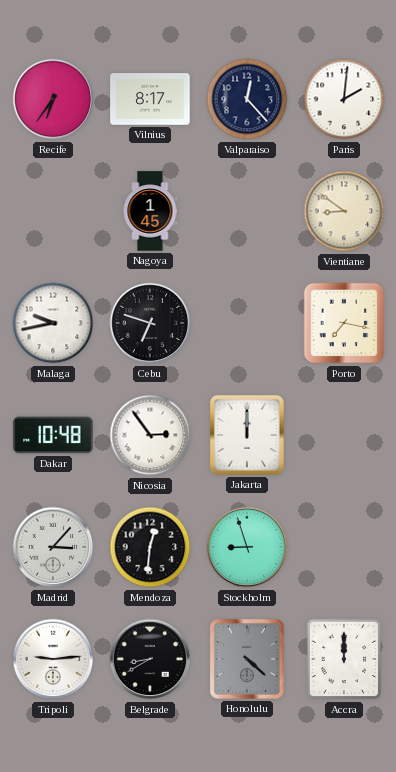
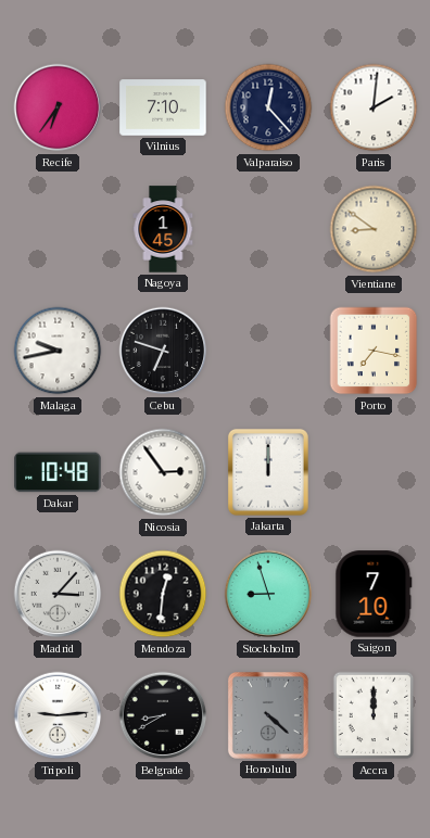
Vilnius: 8:17 -> 7:10 (163, 107)
Saigon: none -> 7:10 (374, 594)
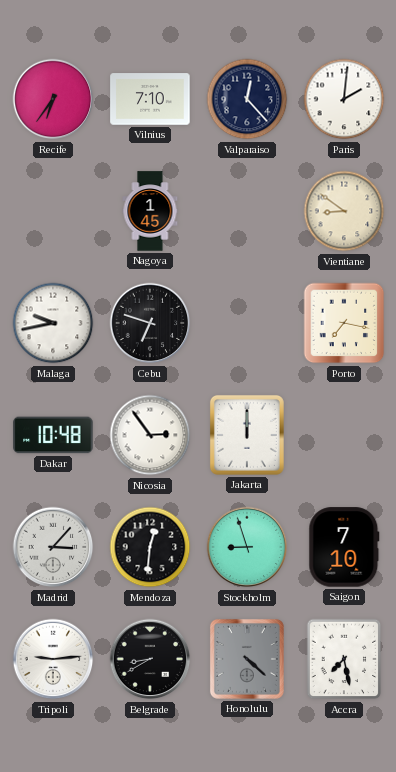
Accra: 12:00 -> 7:28 (344, 659)
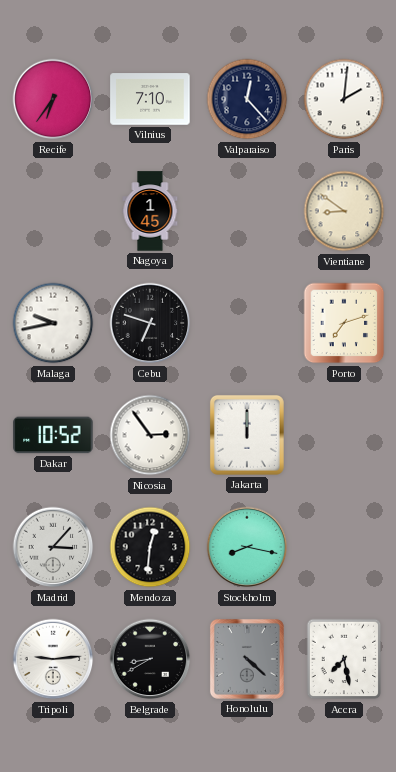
Porto: 7:17 -> 7:12 (344, 323)
Dakar: 10:48 -> 10:52 (53, 435)
Stockholm: 8:57 -> 8:17 (247, 547)
Saigon: 7:10 -> none (344, 547)
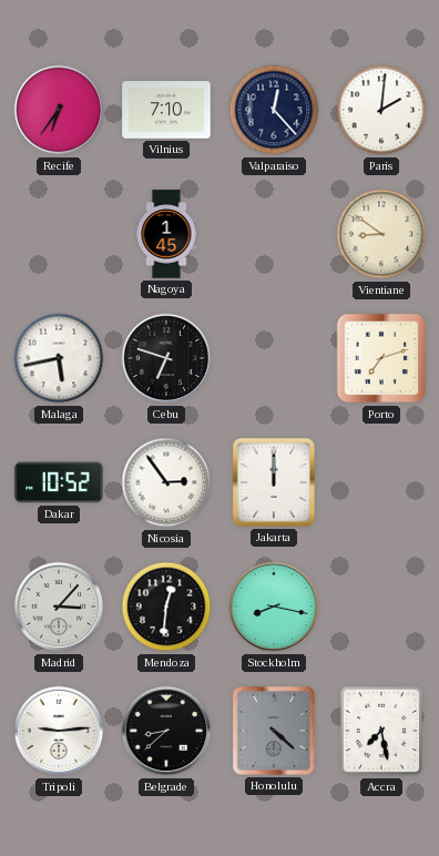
Malaga: 9:43 -> 5:43 (59, 358)
Belgrade: 8:40 -> 8:38 (166, 731)
